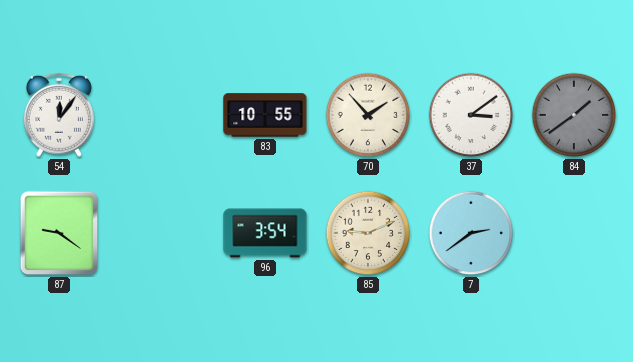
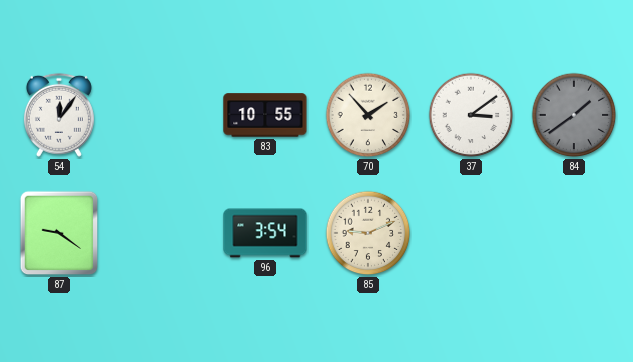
7: 2:39 -> none (471, 233)
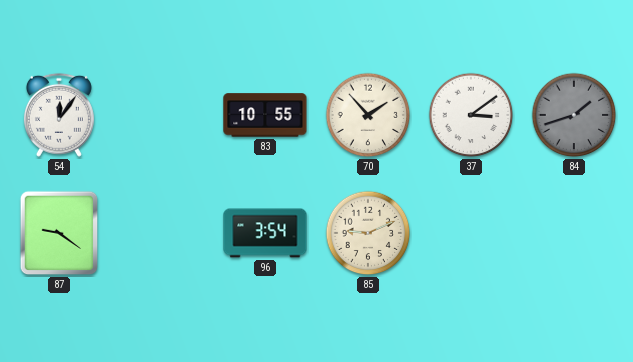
84: 1:39 -> 1:42 (574, 115)
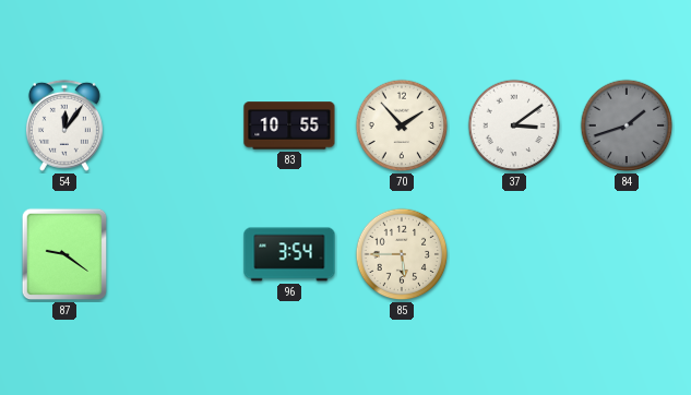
85: 9:11 -> 5:45 (402, 254)
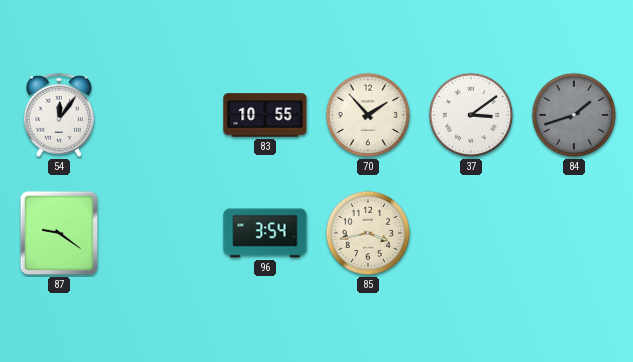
85: 5:45 -> 3:43 (368, 233)
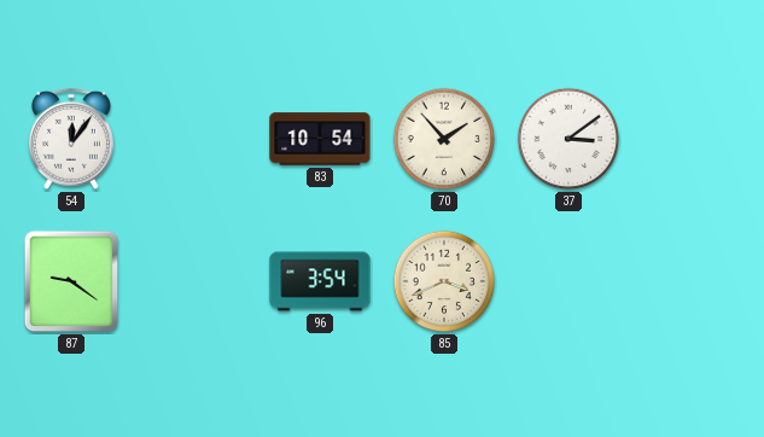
83: 10:55 -> 10:54 (320, 139)
84: 1:42 -> none (574, 115)
85: 3:43 -> 3:41 (444, 281)
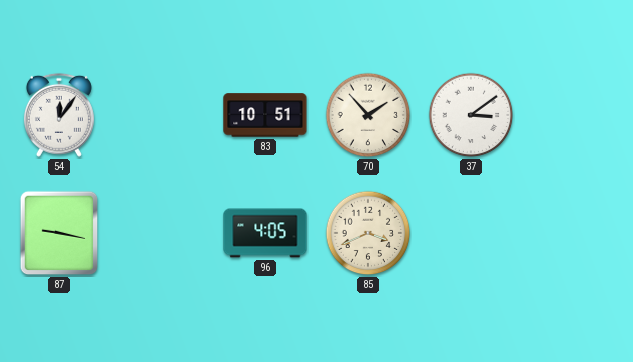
83: 10:54 -> 10:51 (265, 115)
87: 9:21 -> 9:17 (59, 233)
96: 3:54 -> 4:05 (265, 233)
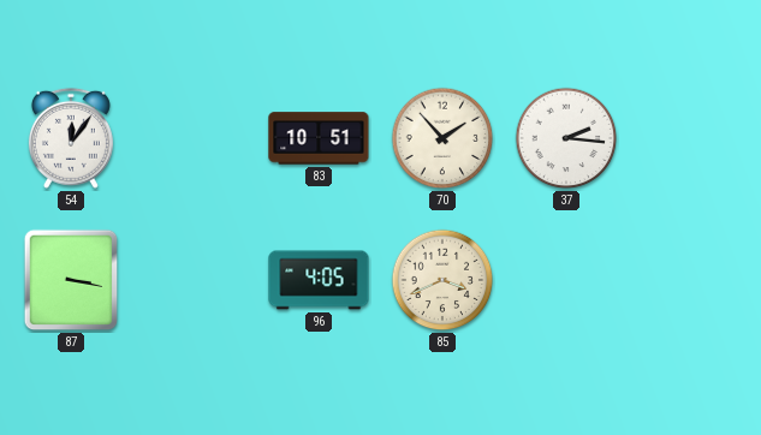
37: 3:09 -> 2:16 (566, 138)
87: 9:17 -> 3:17 (71, 280)
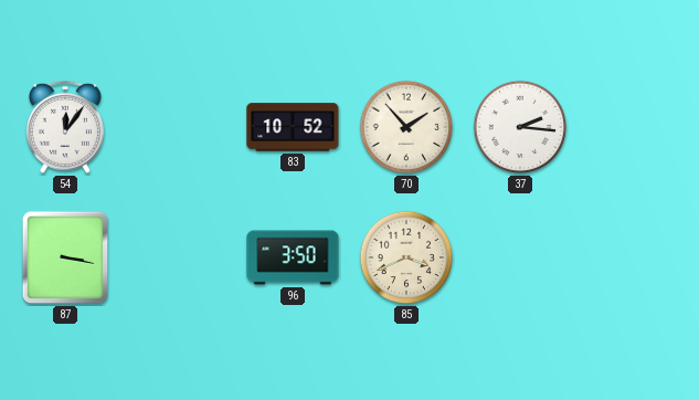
83: 10:51 -> 10:52 (293, 127)
96: 4:05 -> 3:50 (293, 257)
